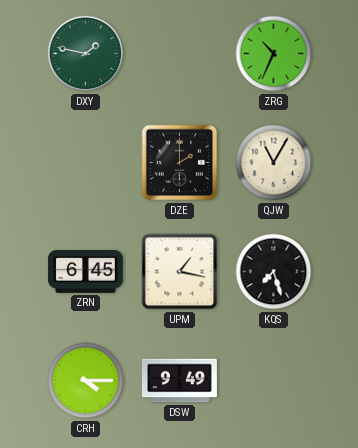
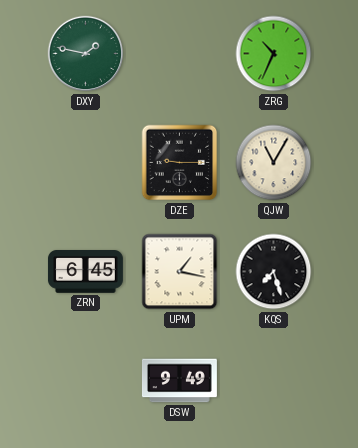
DZE: 2:00 -> 9:15 (180, 163)
CRH: 4:15 -> none (86, 381)
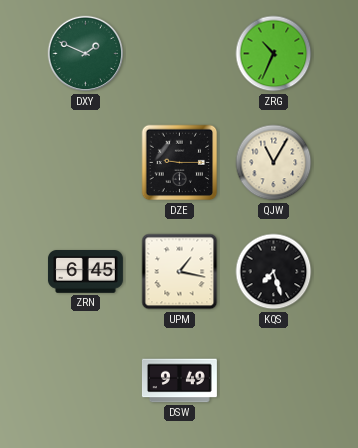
DXY: 1:47 -> 1:49 (86, 54)
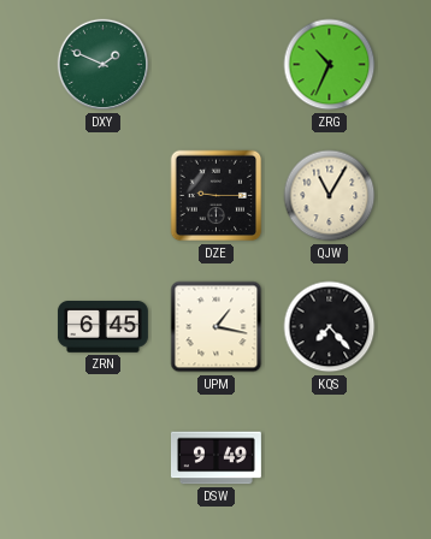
KQS: 7:27 -> 7:23 (330, 327)
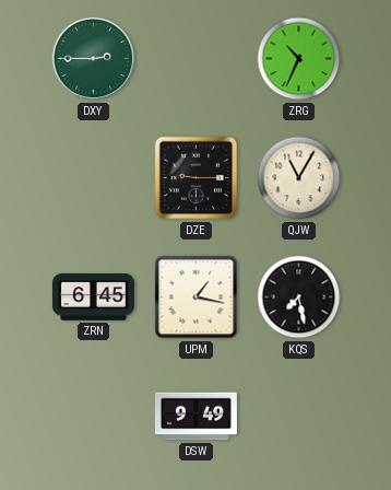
DXY: 1:49 -> 2:45 (94, 59)
KQS: 7:23 -> 7:28 (299, 297)
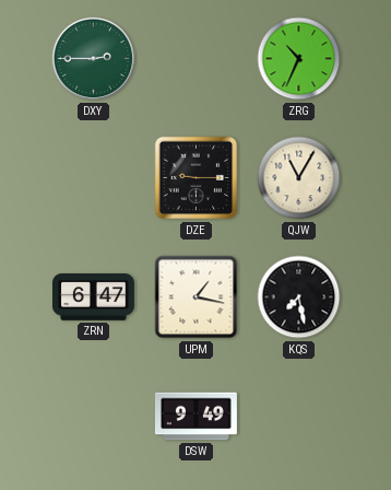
ZRN: 6:45 -> 6:47 (93, 297)
